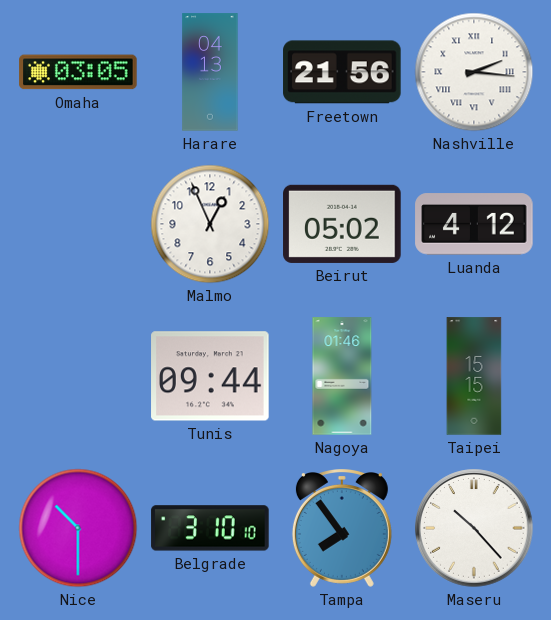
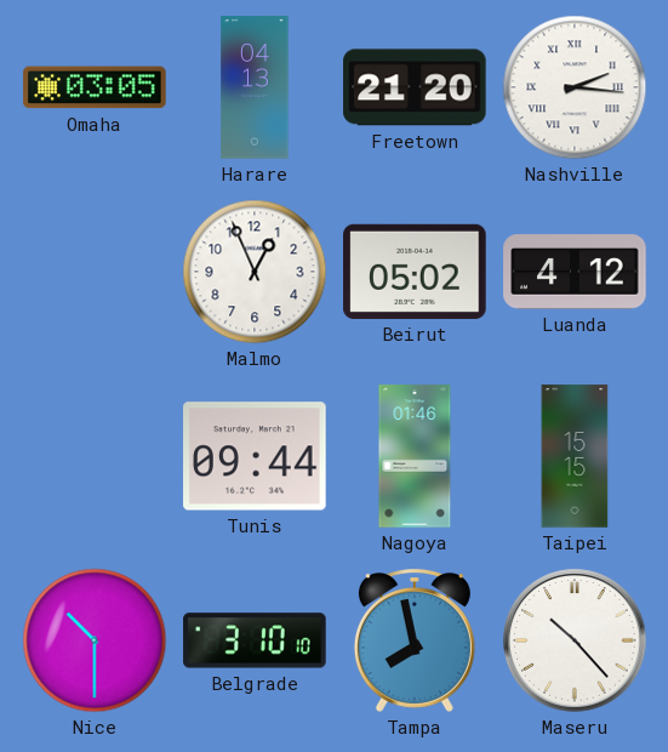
Freetown: 21:56 -> 21:20 (415, 87)
Tampa: 7:54 -> 7:58 (415, 642)
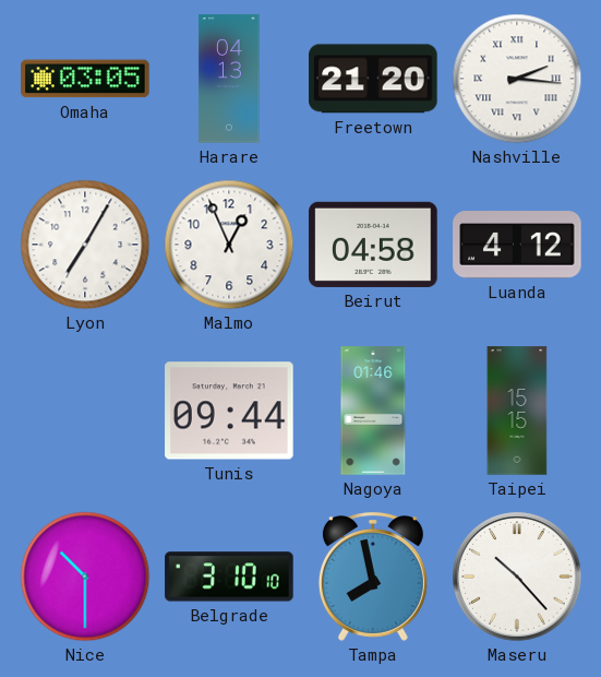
Lyon: none -> 7:05 (85, 245)
Beirut: 05:02 -> 04:58 (373, 245)
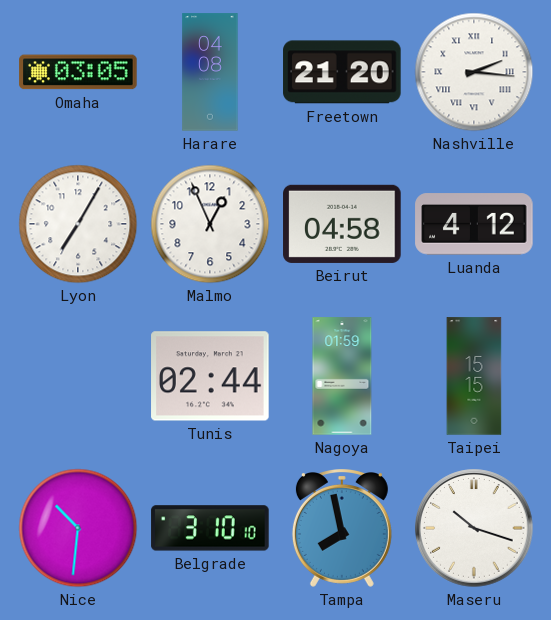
Harare: 04:13 -> 04:08 (210, 72)
Tunis: 09:44 -> 02:44 (210, 376)
Nagoya: 01:46 -> 01:59 (342, 376)
Nice: 10:30 -> 10:31 (78, 528)
Maseru: 10:23 -> 10:18 (474, 528)
